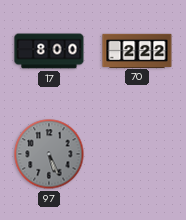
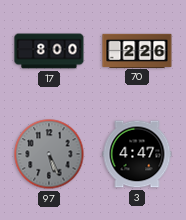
70: 2:22 -> 2:26 (137, 50)
3: none -> 4:47 (137, 154)
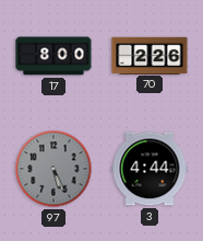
3: 4:47 -> 4:44 (150, 169)
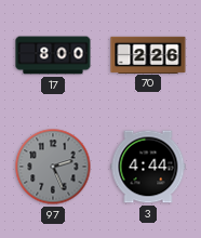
97: 5:26 -> 2:26 (53, 167)
